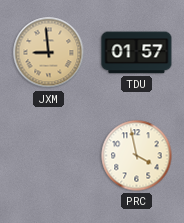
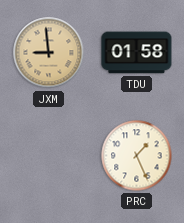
TDU: 01:57 -> 01:58 (137, 53)
PRC: 3:58 -> 1:26 (137, 156)
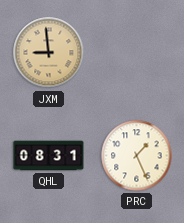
TDU: 01:58 -> none (137, 53)
QHL: none -> 08:31 (49, 156)
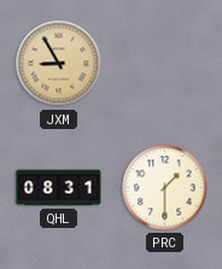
JXM: 8:59 -> 8:55 (59, 64)
PRC: 1:26 -> 1:30 (165, 188)
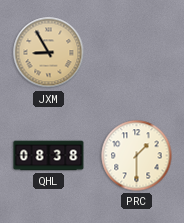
QHL: 08:31 -> 08:38 (49, 156)
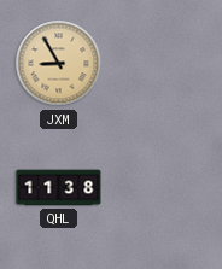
QHL: 08:38 -> 11:38 (59, 188)
PRC: 1:30 -> none (137, 156)
